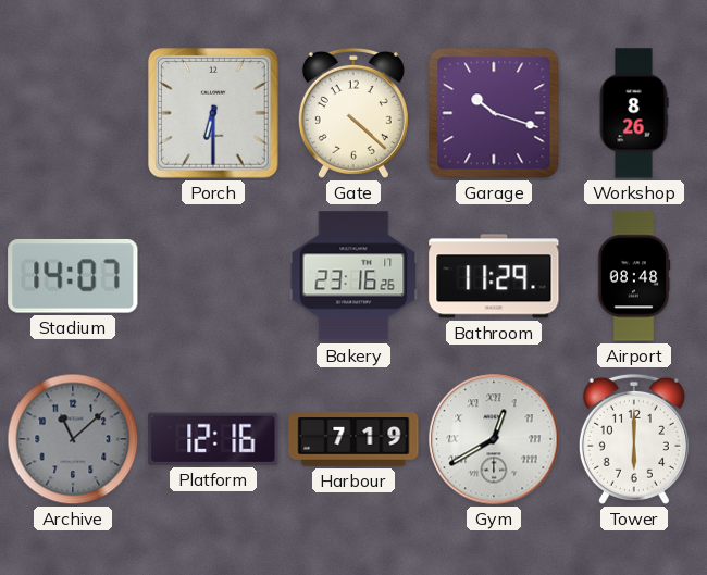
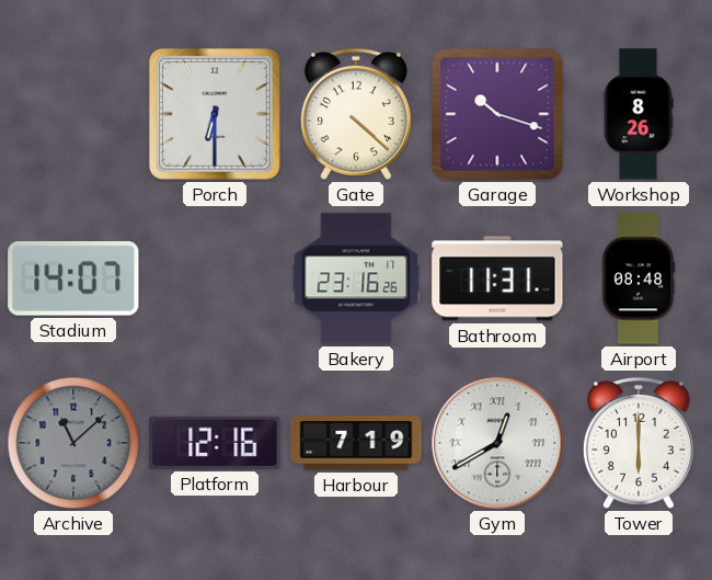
Bathroom: 11:29 -> 11:31 (497, 278)
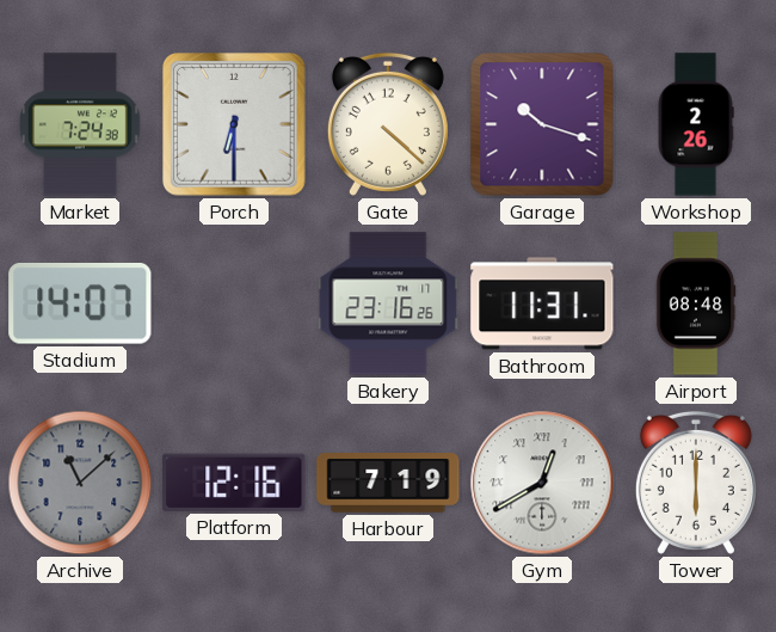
Market: none -> 7:24 (81, 124)
Workshop: 8:26 -> 2:26 (696, 124)
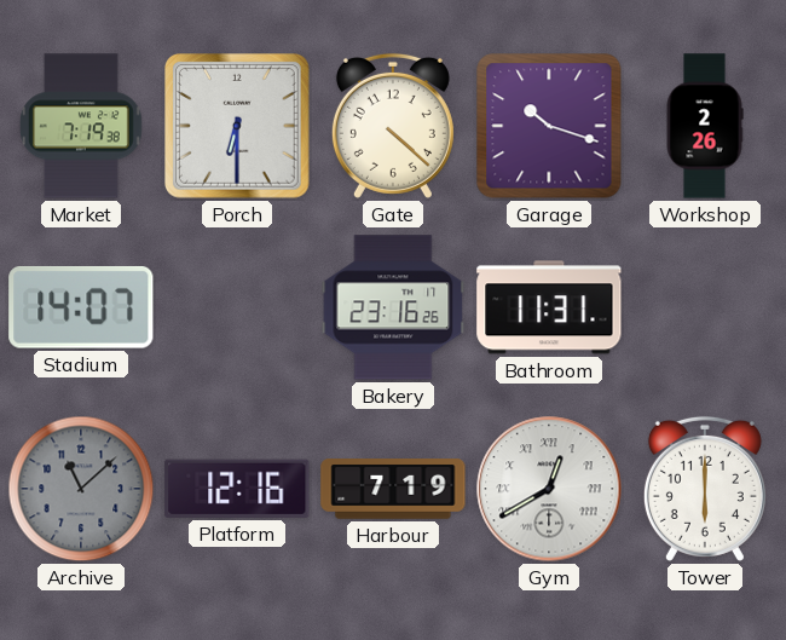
Market: 7:24 -> 7:19 (82, 126)
Airport: 08:48 -> none (696, 303)
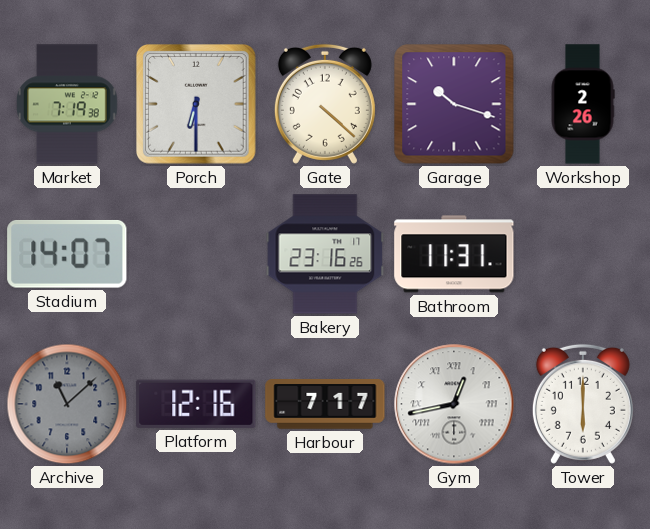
Harbour: 7:19 -> 7:17 (325, 404)
Gym: 12:40 -> 12:43 (454, 404)
